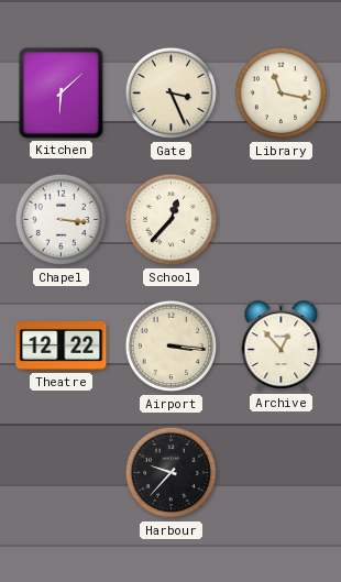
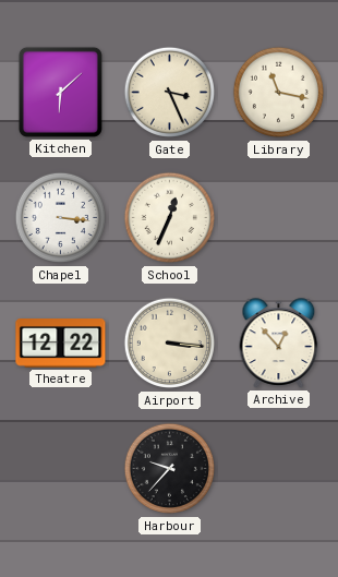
School: 12:37 -> 12:34 (170, 218)
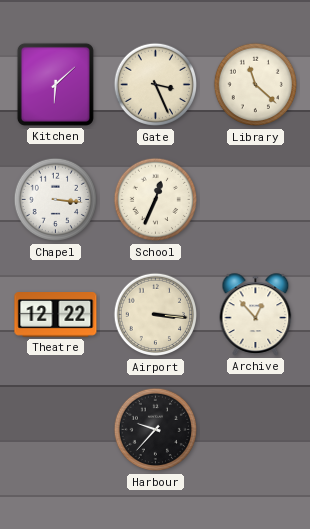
Library: 11:17 -> 11:22 (256, 85)
